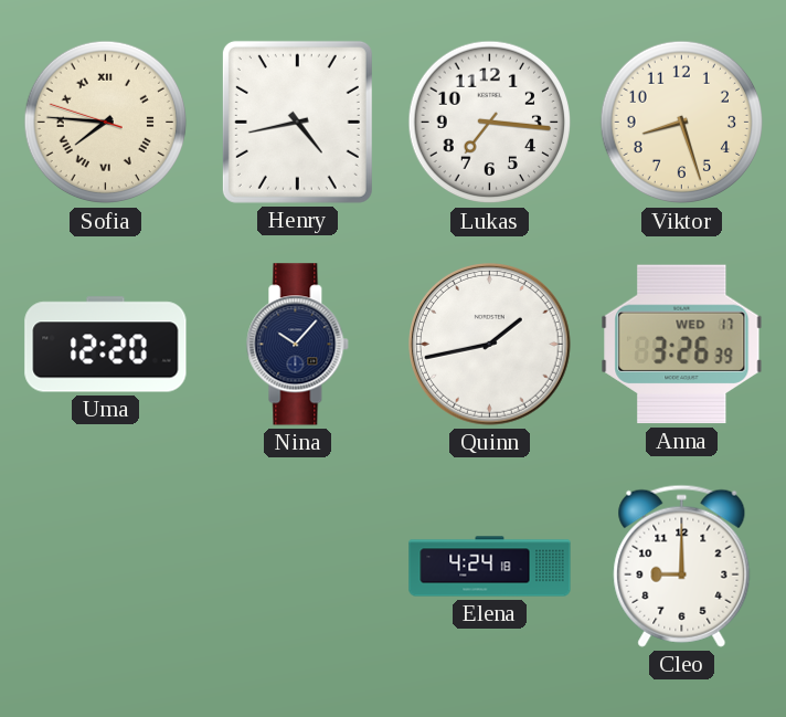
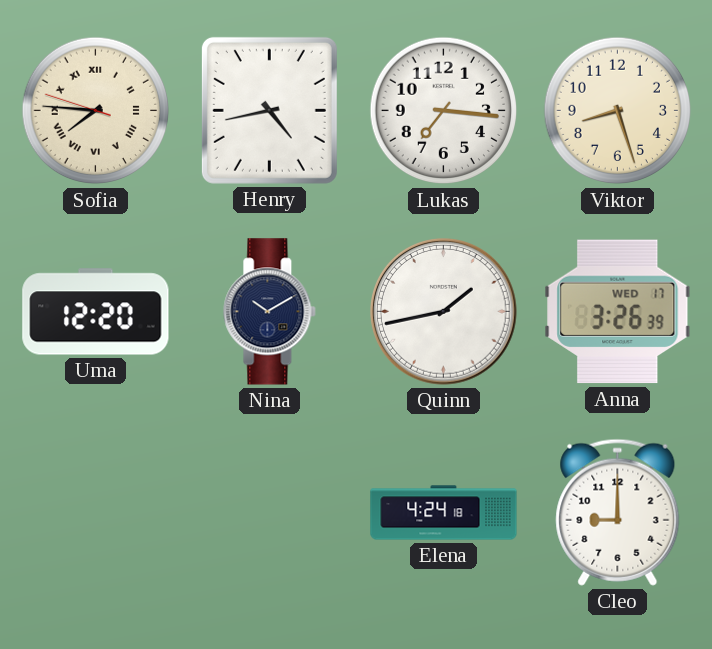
Nina: 10:07 -> 10:10 (270, 312)
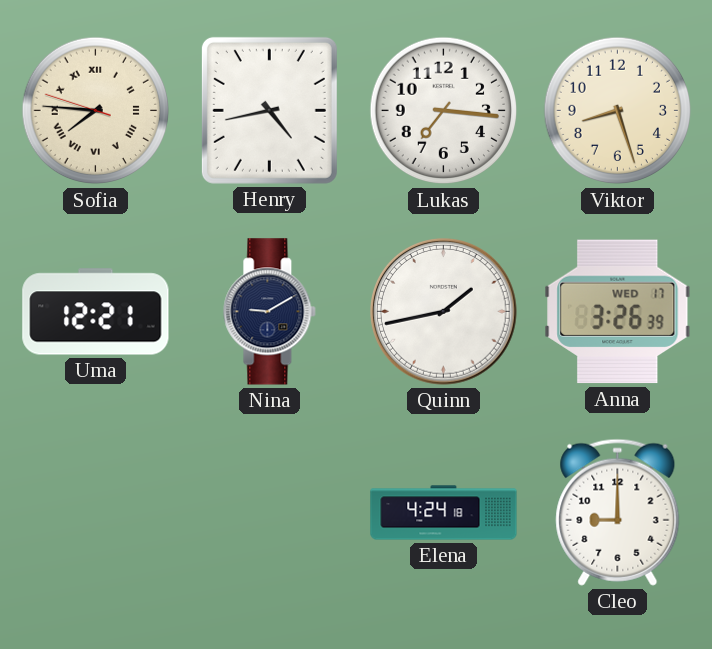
Uma: 12:20 -> 12:21 (96, 312)
Nina: 10:10 -> 9:10 (270, 312)
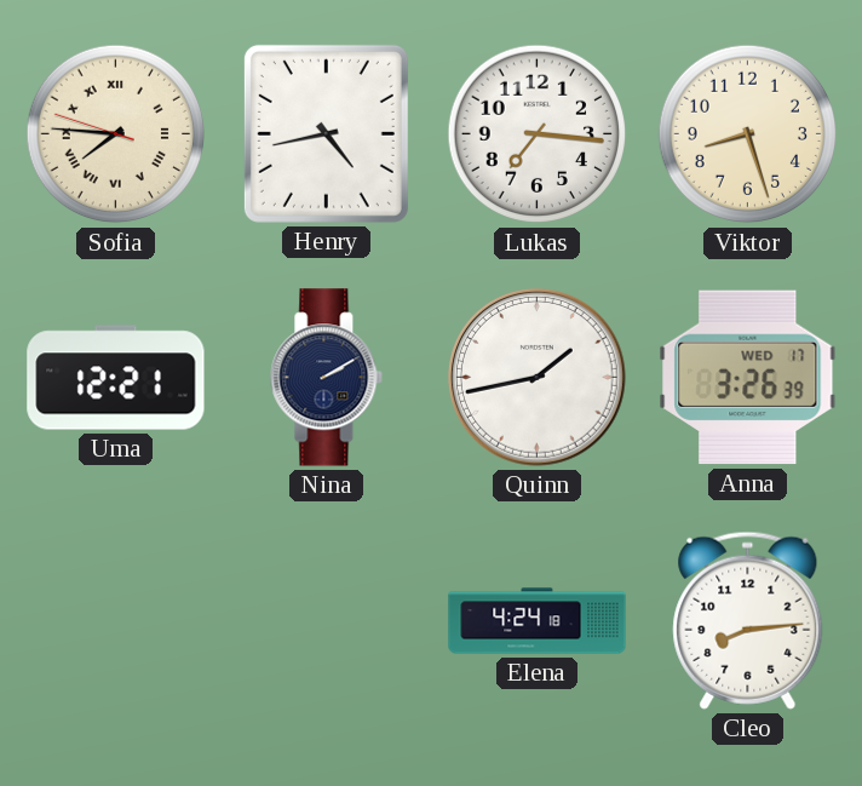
Nina: 9:10 -> 2:10 (327, 378)
Cleo: 9:00 -> 8:14 (748, 620)
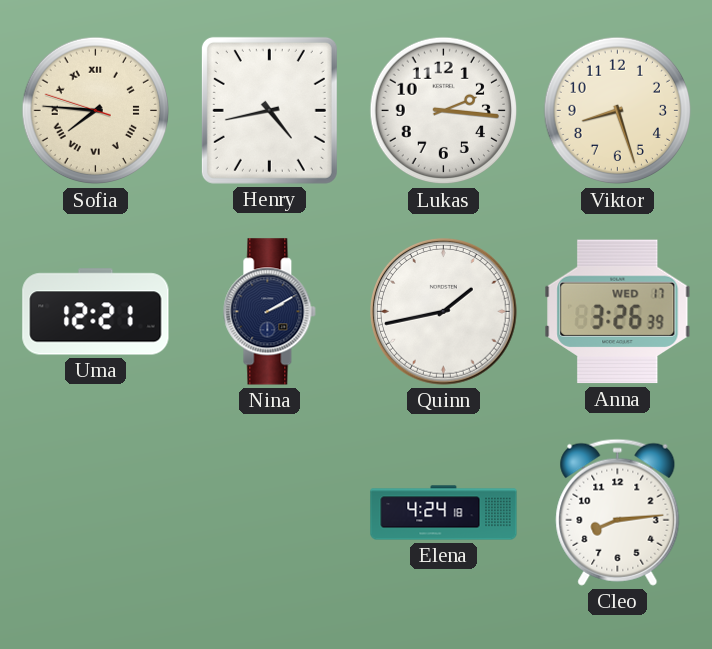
Lukas: 7:16 -> 2:16 (444, 111)
